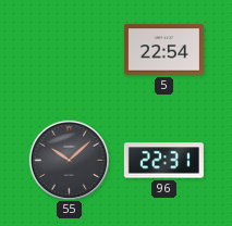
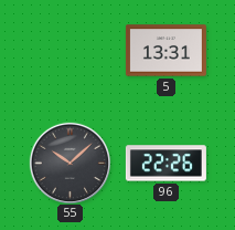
5: 22:54 -> 13:31 (165, 51)
96: 22:31 -> 22:26 (165, 164)
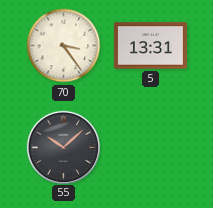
70: none -> 3:24 (64, 46)
96: 22:26 -> none (165, 164)
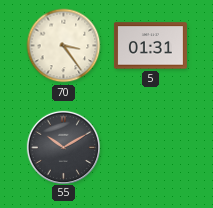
5: 13:31 -> 01:31 (150, 46)
55: 10:08 -> 10:10 (63, 147)
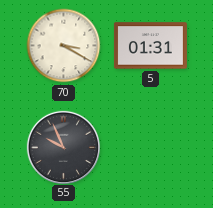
70: 3:24 -> 3:20 (64, 46)
55: 10:10 -> 9:56 (63, 147)
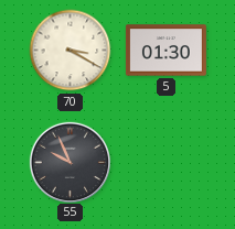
5: 01:31 -> 01:30 (165, 51)
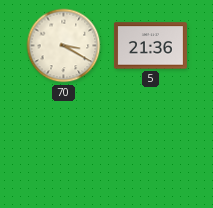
5: 01:30 -> 21:36 (150, 46)
55: 9:56 -> none (70, 162)
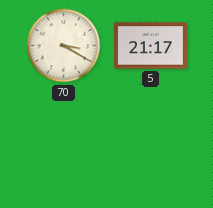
5: 21:36 -> 21:17 (150, 46)
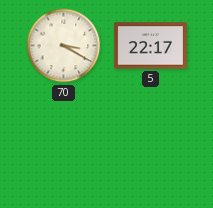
5: 21:17 -> 22:17 (150, 46)
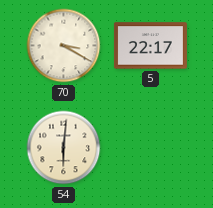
54: none -> 6:01 (64, 148)
